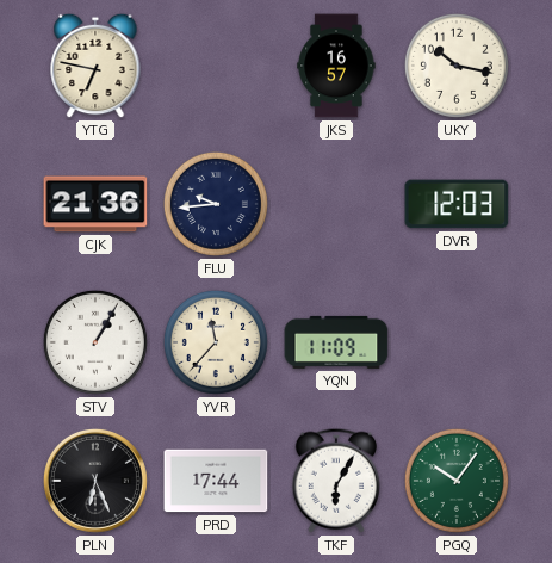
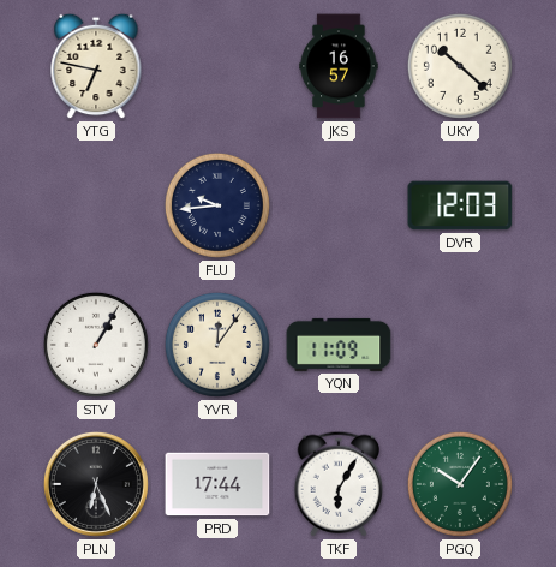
UKY: 10:17 -> 10:22 (460, 66)
CJK: 21:36 -> none (95, 204)
YVR: 11:37 -> 12:06 (217, 345)
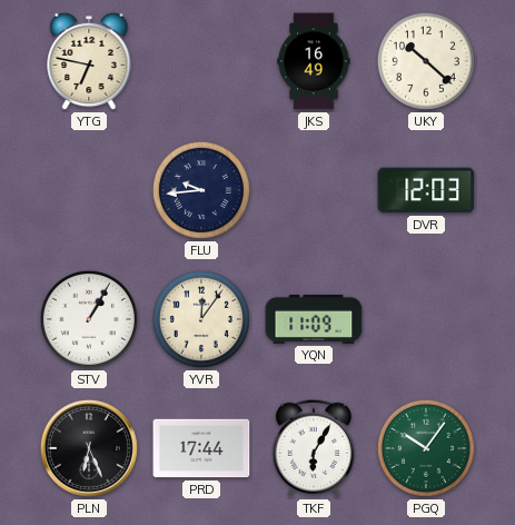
JKS: 16:57 -> 16:49 (314, 61)
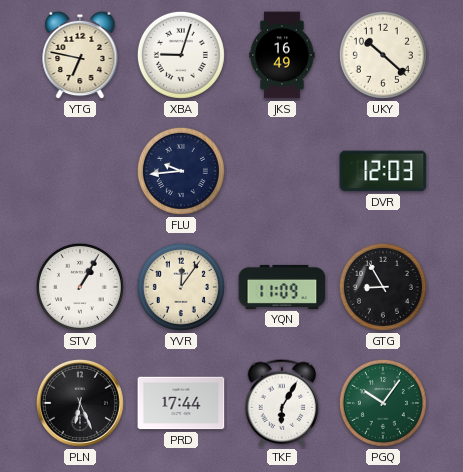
XBA: none -> 9:03 (181, 55)
GTG: none -> 8:55 (383, 287)
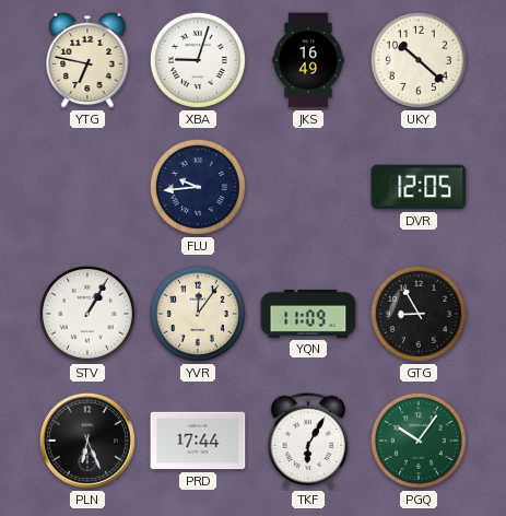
DVR: 12:03 -> 12:05 (419, 187)
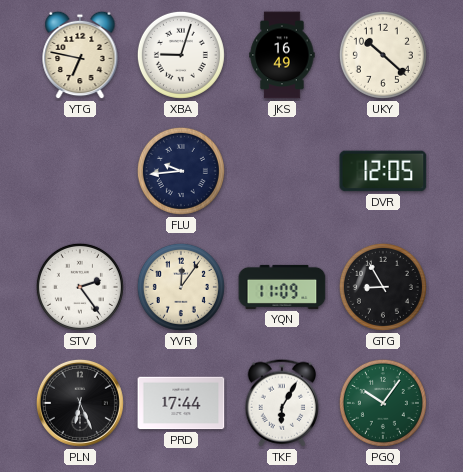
STV: 1:05 -> 2:24 (80, 287)
